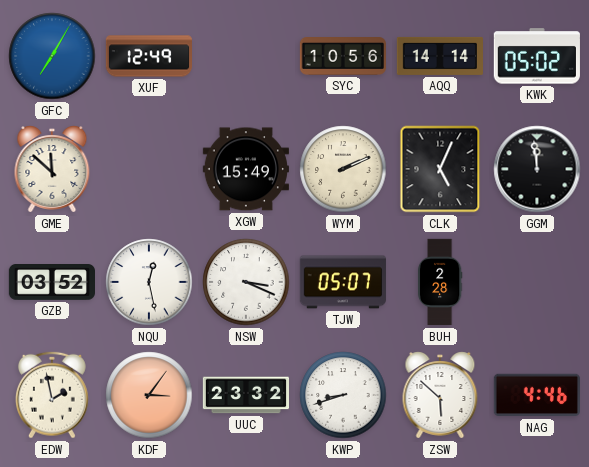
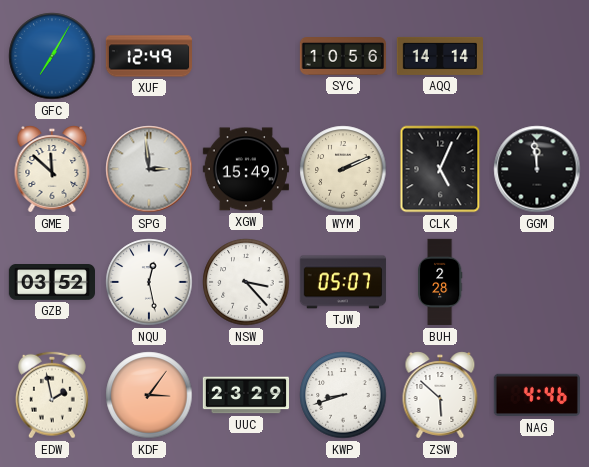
KWK: 05:02 -> none (537, 56)
SPG: none -> 2:59 (149, 169)
NSW: 3:19 -> 3:23 (246, 282)
UUC: 23:32 -> 23:29 (245, 395)
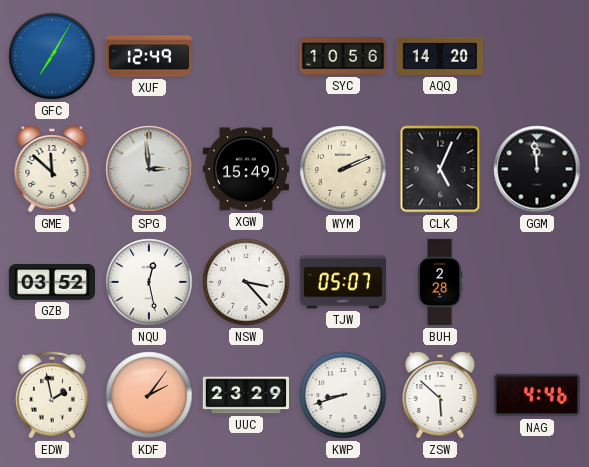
AQQ: 14:14 -> 14:20 (439, 56)
KDF: 3:06 -> 2:06 (149, 395)
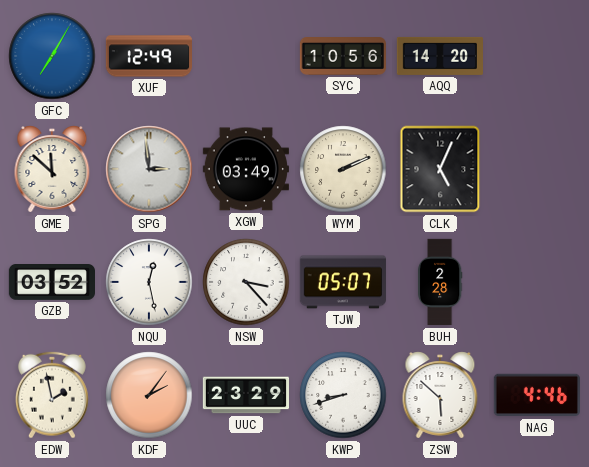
XGW: 15:49 -> 03:49 (246, 169)
GGM: 11:59 -> none (537, 169)
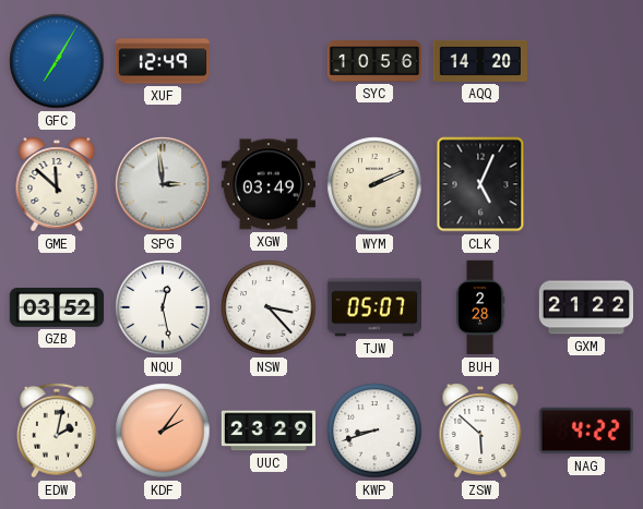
GXM: none -> 21:22 (585, 307)
EDW: 1:58 -> 2:02 (57, 431)
NAG: 4:46 -> 4:22 (585, 431)
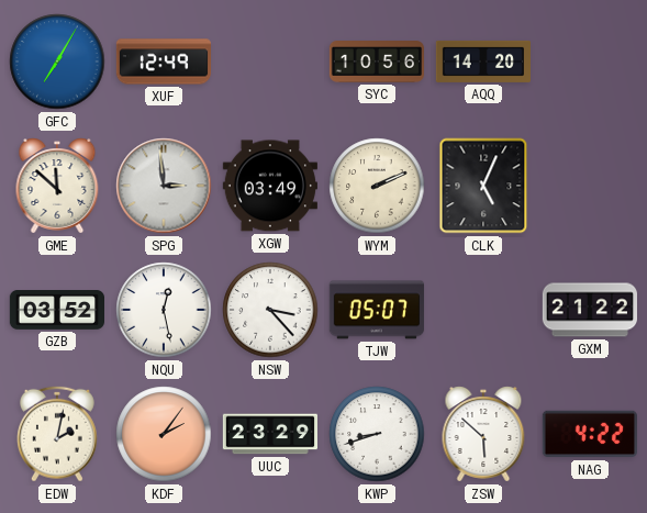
BUH: 2:28 -> none (480, 307)
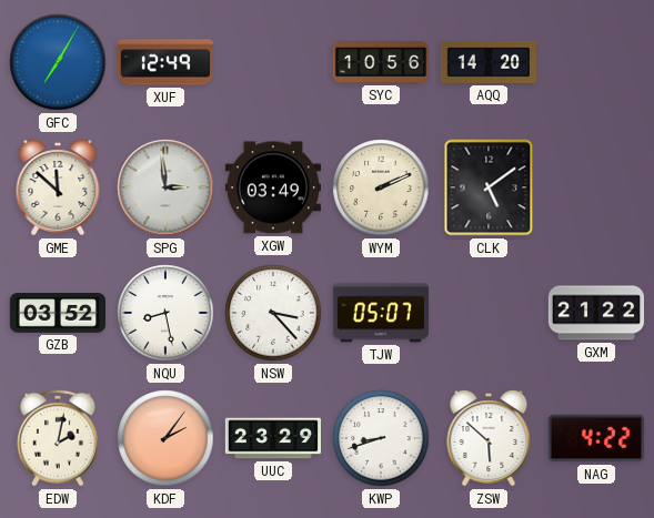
CLK: 5:04 -> 5:09 (489, 187)
NQU: 12:28 -> 8:28 (165, 313)
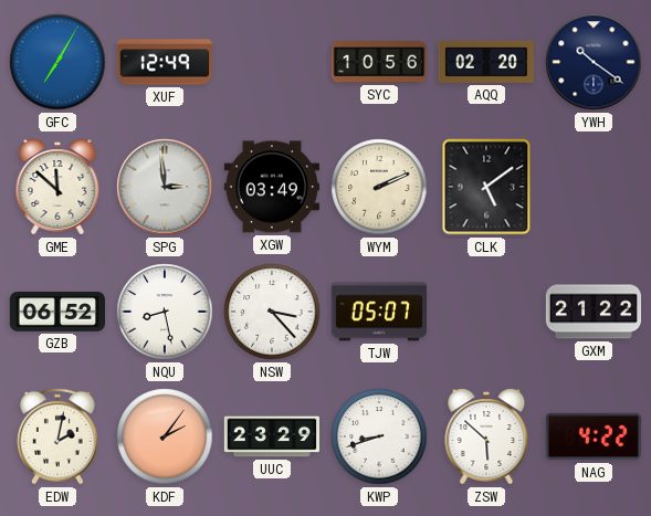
AQQ: 14:20 -> 02:20 (485, 62)
YWH: none -> 10:21 (594, 62)
GZB: 03:52 -> 06:52 (56, 313)
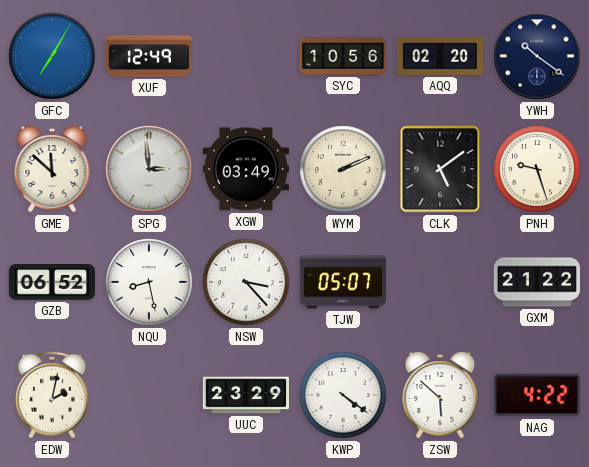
PNH: none -> 9:27 (537, 169)
KDF: 2:06 -> none (165, 436)
KWP: 8:42 -> 4:21 (343, 395)
